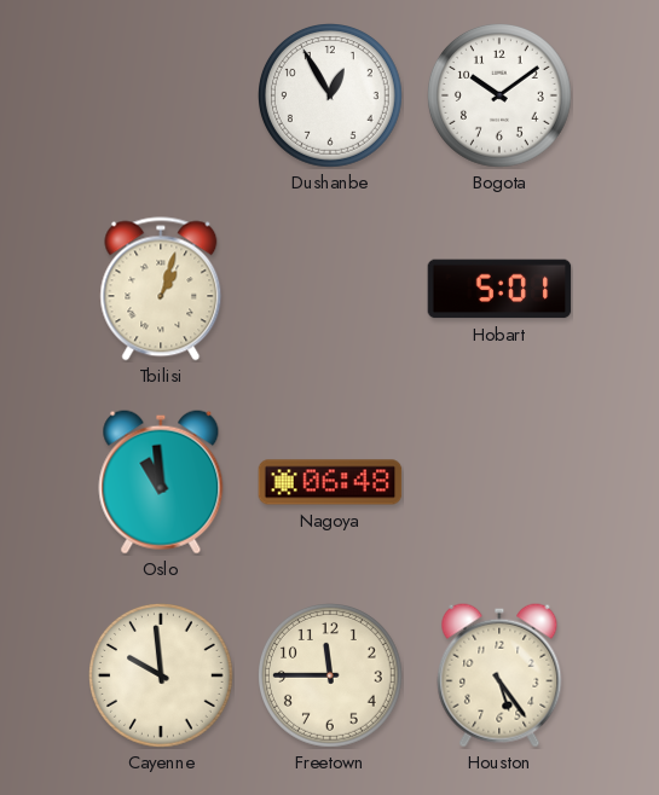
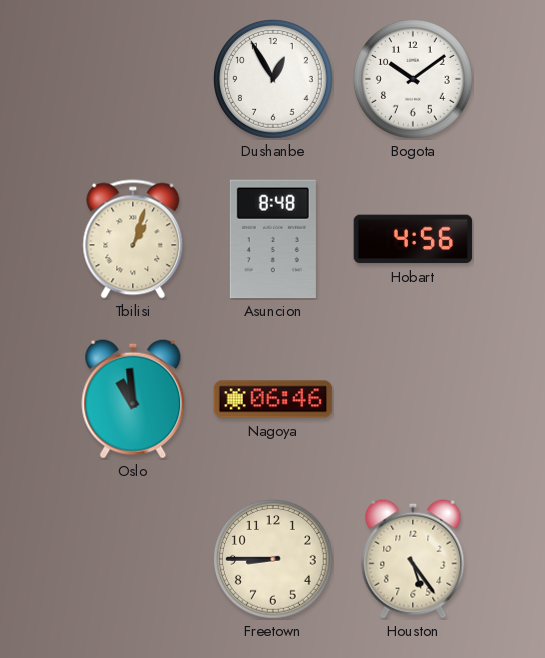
Asuncion: none -> 8:48 (273, 239)
Hobart: 5:01 -> 4:56 (413, 239)
Nagoya: 06:48 -> 06:46 (273, 399)
Cayenne: 9:59 -> none (162, 677)
Freetown: 11:45 -> 8:45 (274, 560)
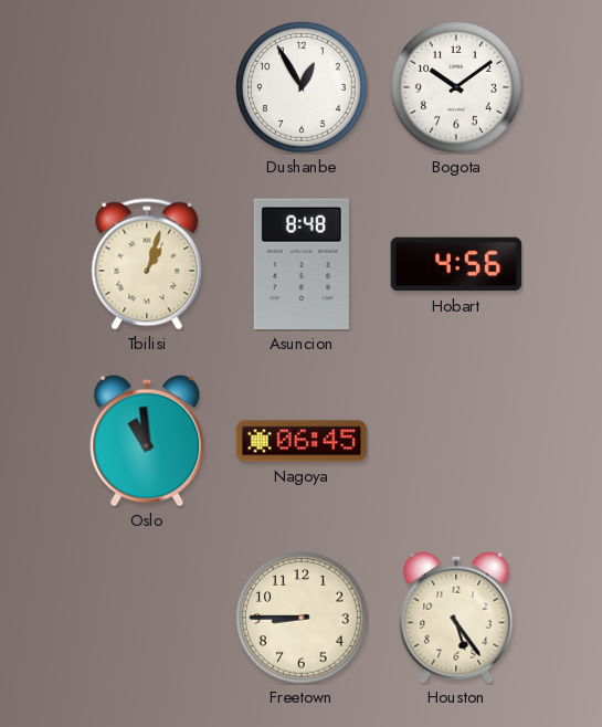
Nagoya: 06:46 -> 06:45 (302, 441)
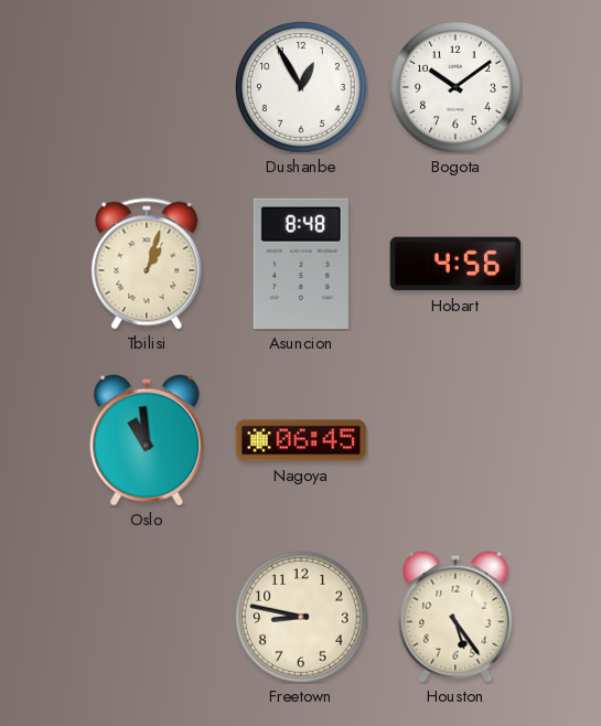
Freetown: 8:45 -> 8:47 (302, 618)
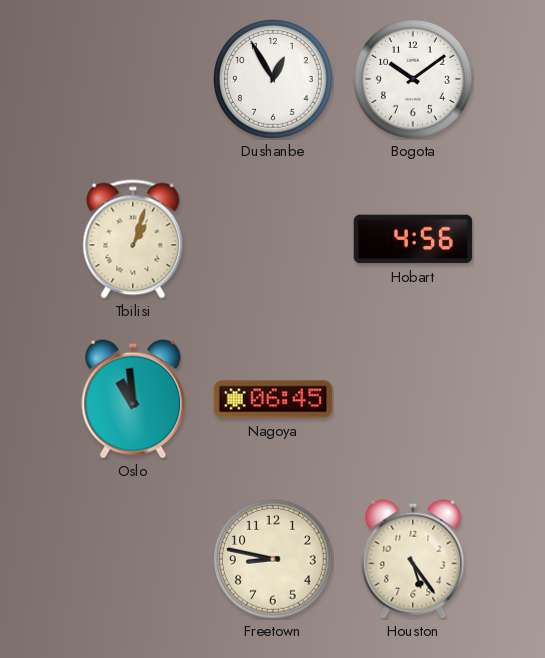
Asuncion: 8:48 -> none (301, 264)
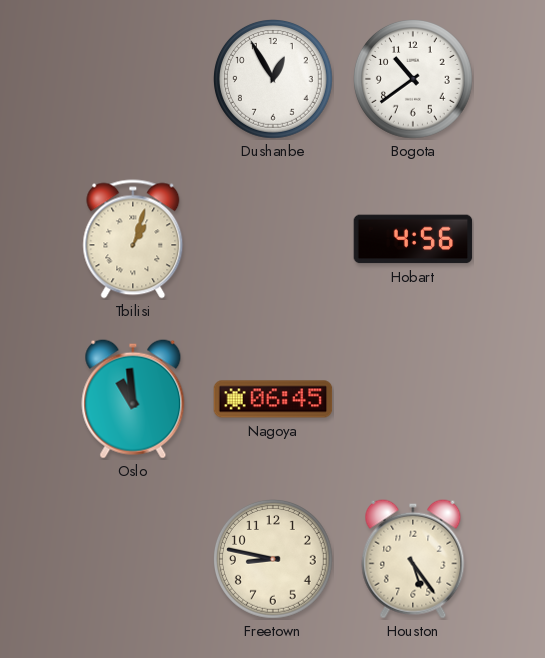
Bogota: 10:09 -> 10:39 (414, 80)
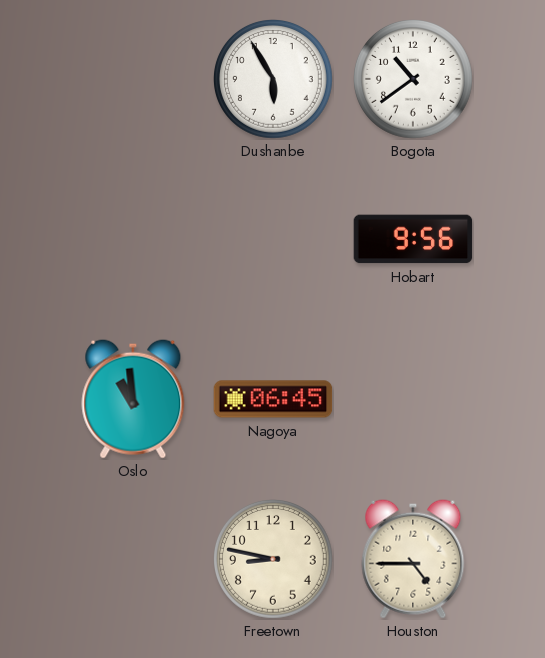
Dushanbe: 12:55 -> 5:55 (274, 80)
Tbilisi: 1:03 -> none (133, 239)
Hobart: 4:56 -> 9:56 (413, 239)
Houston: 5:24 -> 4:45 (413, 559)
